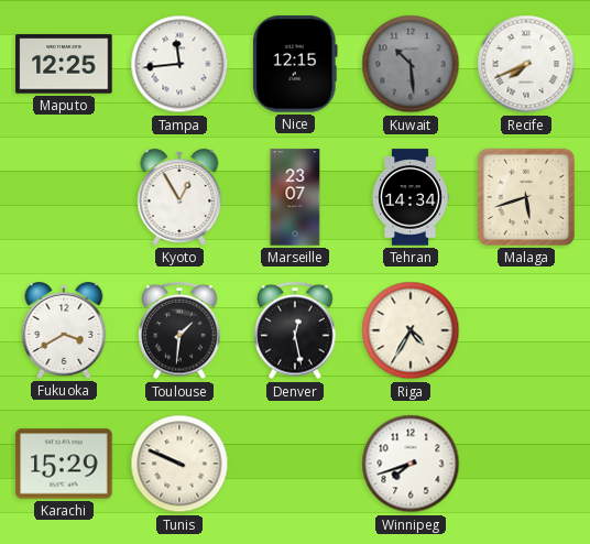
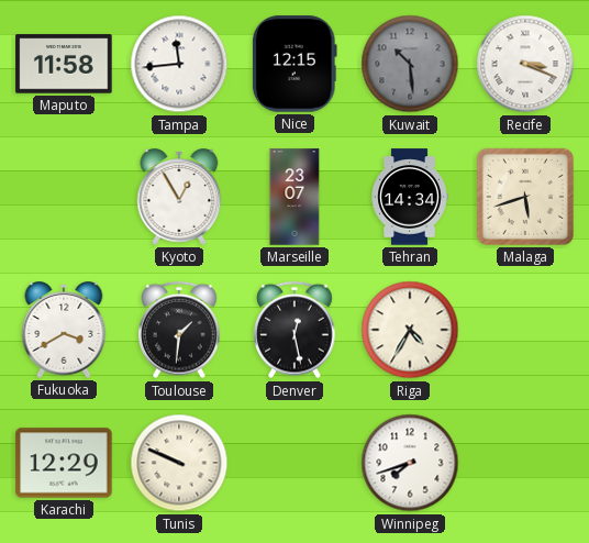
Maputo: 12:25 -> 11:58 (64, 64)
Recife: 7:41 -> 3:19 (525, 64)
Karachi: 15:29 -> 12:29 (64, 463)
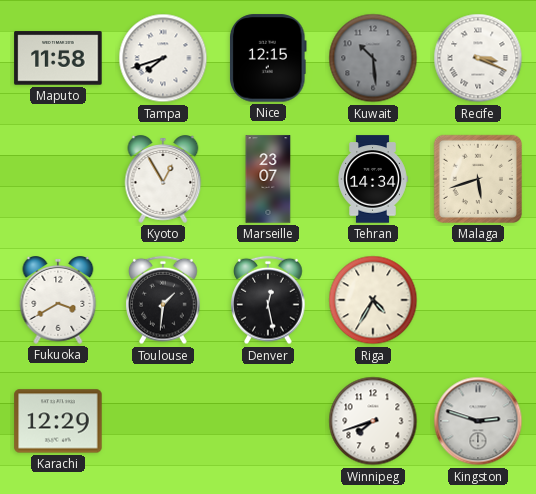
Tampa: 11:44 -> 7:42 (163, 58)
Tunis: 9:49 -> none (179, 463)
Kingston: none -> 2:48 (478, 421)
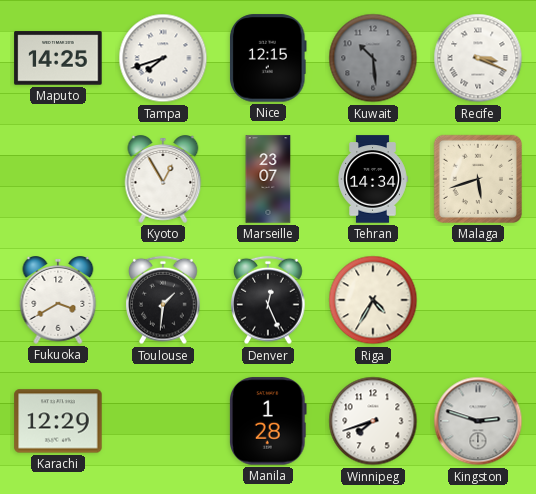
Maputo: 11:58 -> 14:25 (58, 58)
Denver: 12:28 -> 12:26 (268, 300)
Manila: none -> 1:28 (269, 421)
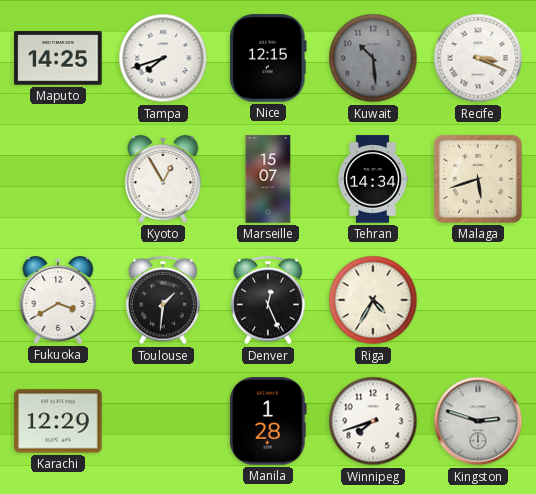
Marseille: 23:07 -> 15:07 (268, 179)
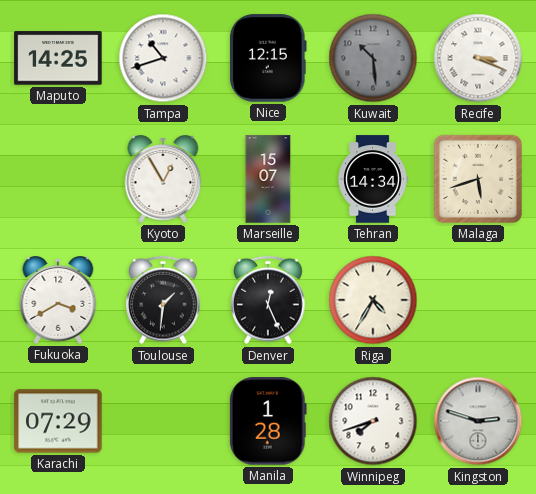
Tampa: 7:42 -> 10:42 (163, 58)
Karachi: 12:29 -> 07:29 (58, 421)
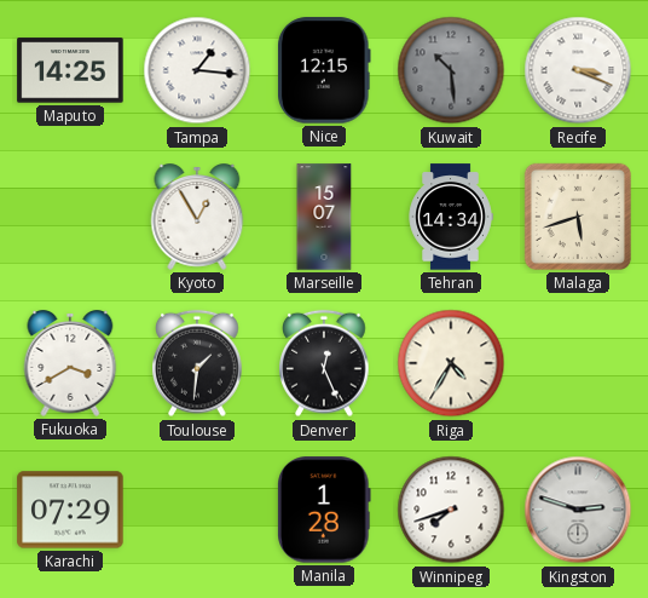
Tampa: 10:42 -> 1:16 (197, 70)
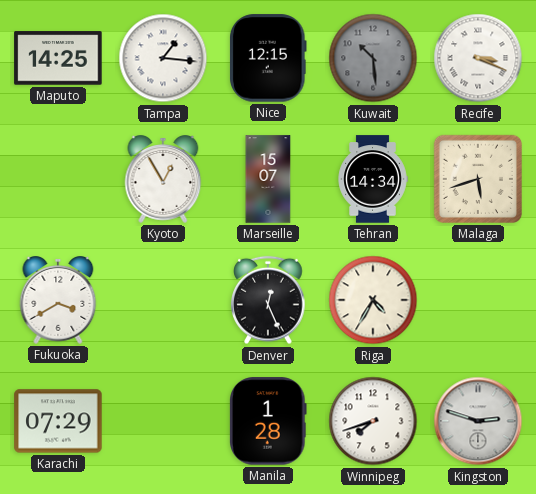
Toulouse: 1:31 -> none (197, 363)
